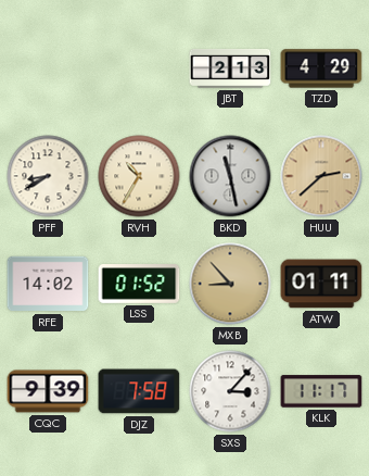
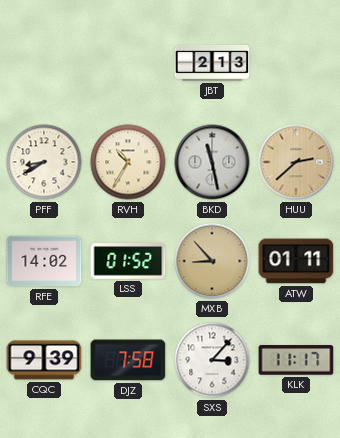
TZD: 4:29 -> none (321, 68)
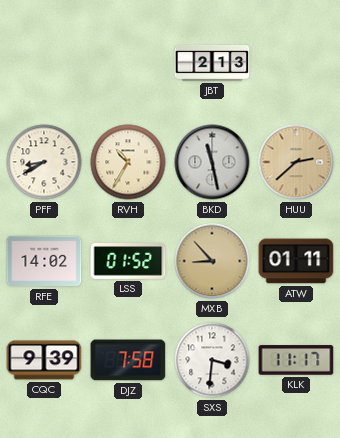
SXS: 3:07 -> 3:31 (212, 360)
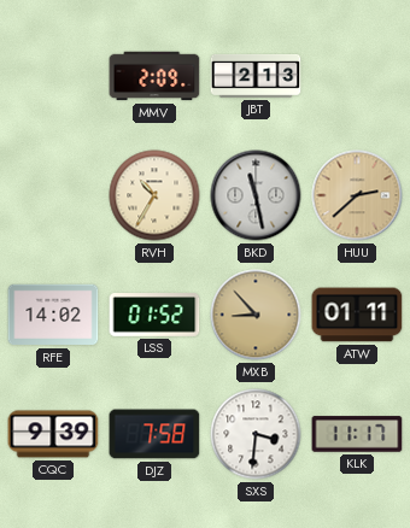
MMV: none -> 2:09 (154, 76)
PFF: 8:40 -> none (44, 162)
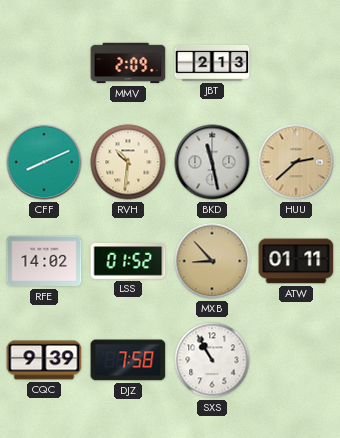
CFF: none -> 8:11 (44, 162)
RVH: 10:35 -> 10:31 (128, 162)
SXS: 3:31 -> 10:55 (212, 360)
KLK: 11:17 -> none (357, 434)
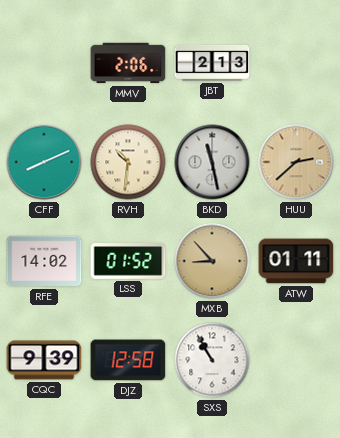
MMV: 2:09 -> 2:06 (128, 63)
DJZ: 7:58 -> 12:58 (128, 360)
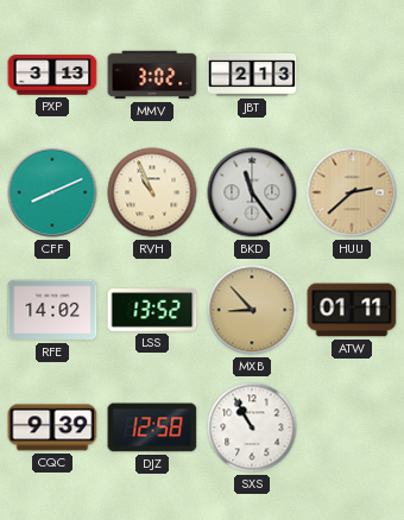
PXP: none -> 3:13 (52, 75)
MMV: 2:06 -> 3:02 (152, 75)
RVH: 10:31 -> 10:56 (152, 192)
BKD: 11:28 -> 11:24 (252, 192)
LSS: 01:52 -> 13:52 (152, 310)
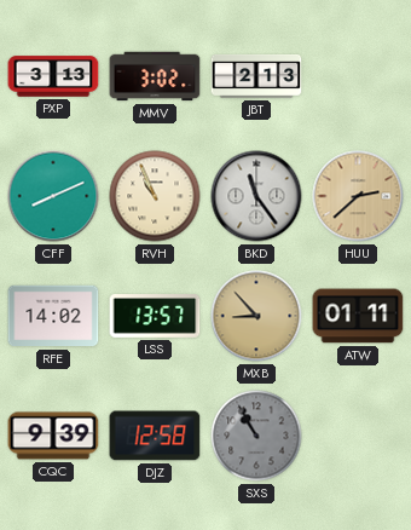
LSS: 13:52 -> 13:57 (155, 316)
SXS dial: white -> grey (256, 436)
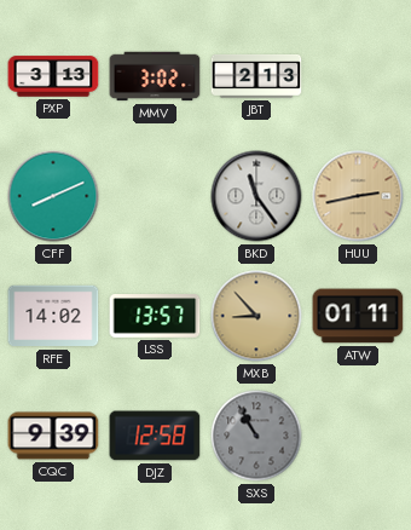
RVH: 10:56 -> none (155, 196)
HUU: 2:38 -> 2:43 (358, 196)
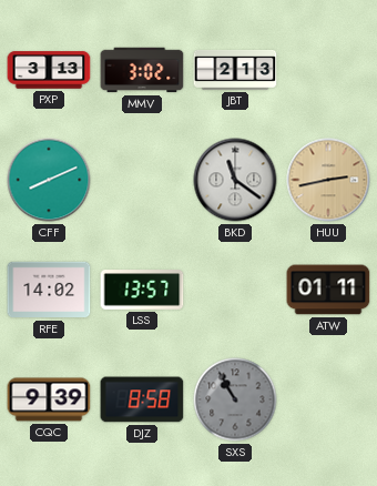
BKD: 11:24 -> 11:21 (235, 180)
MXB: 8:53 -> none (256, 316)
DJZ: 12:58 -> 8:58 (142, 399)
